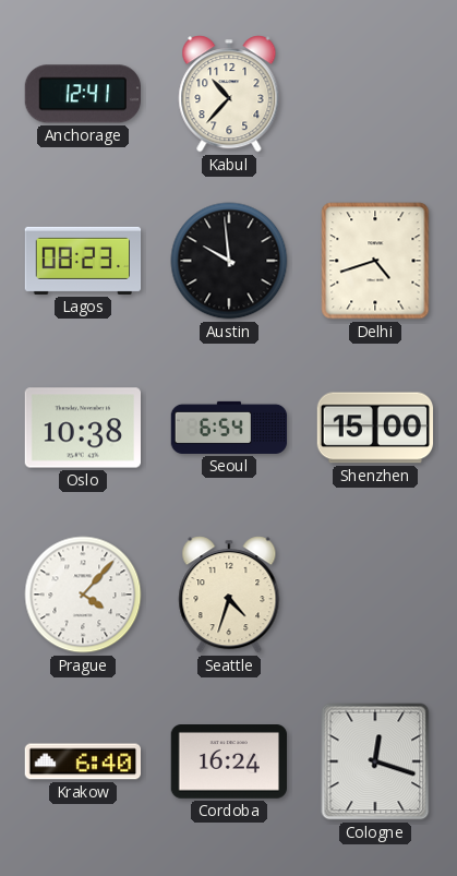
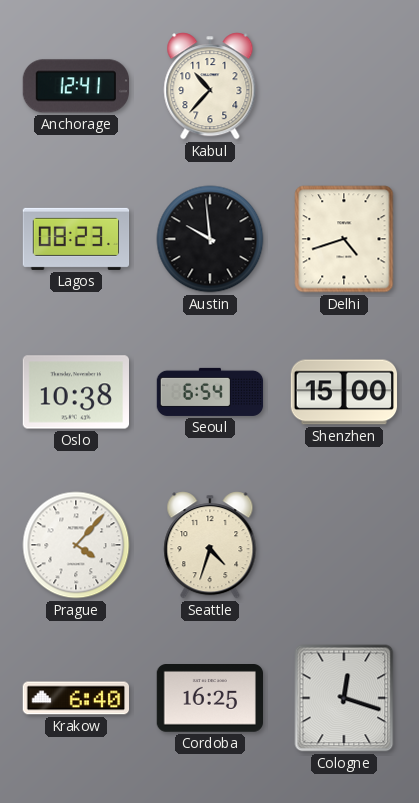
Cordoba: 16:24 -> 16:25 (209, 699)
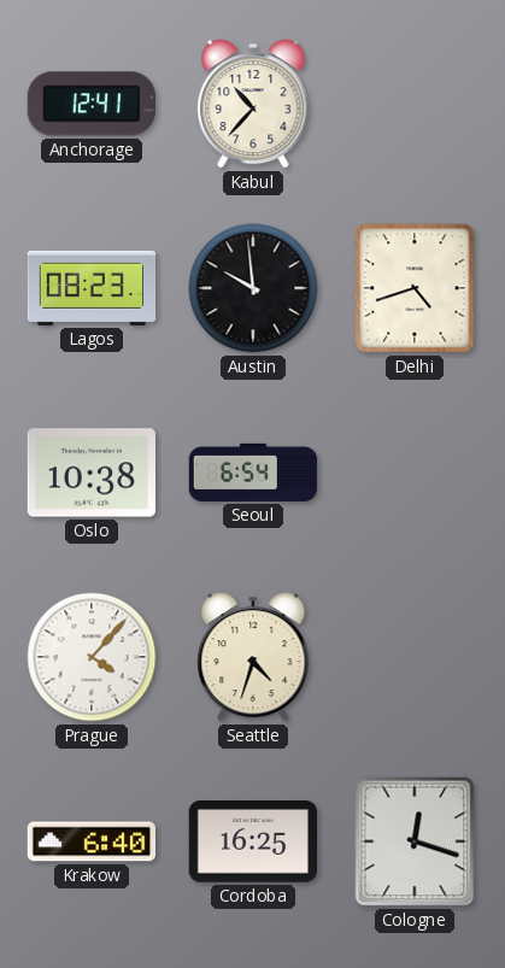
Shenzhen: 15:00 -> none (344, 392)
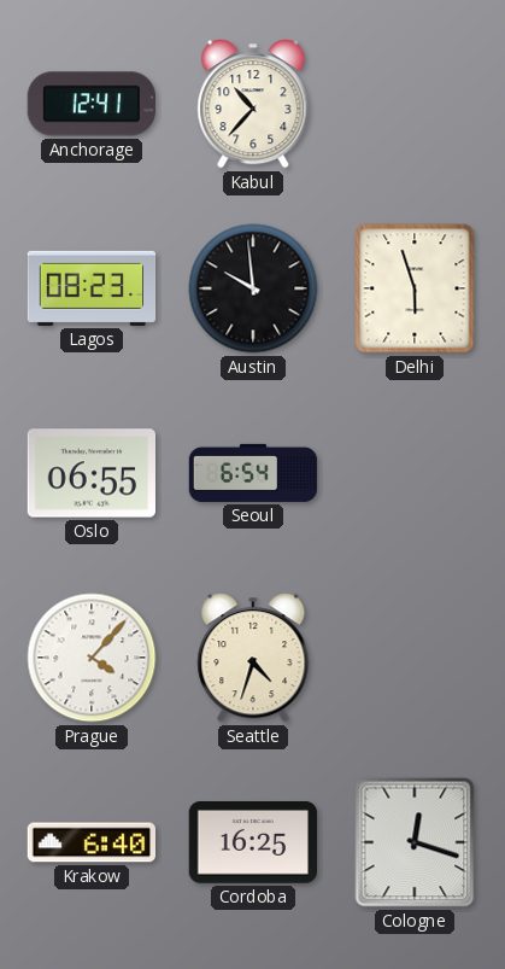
Delhi: 4:42 -> 5:57 (415, 288)
Oslo: 10:38 -> 06:55 (90, 473)
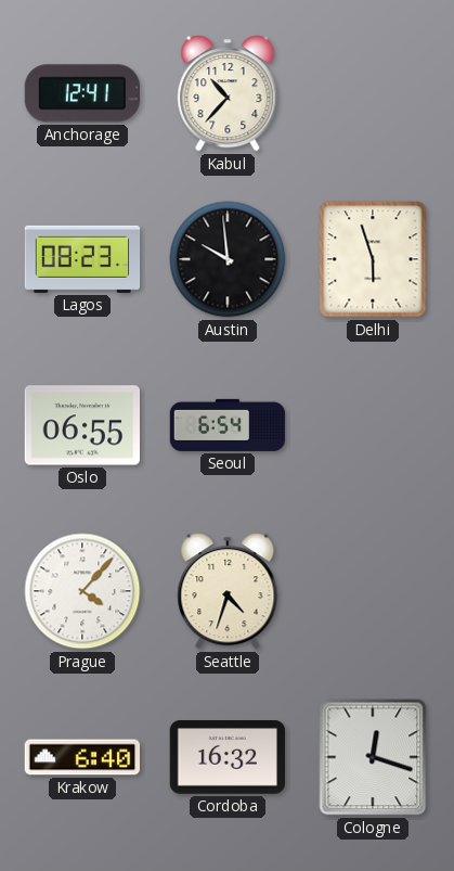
Cordoba: 16:25 -> 16:32 (226, 758)
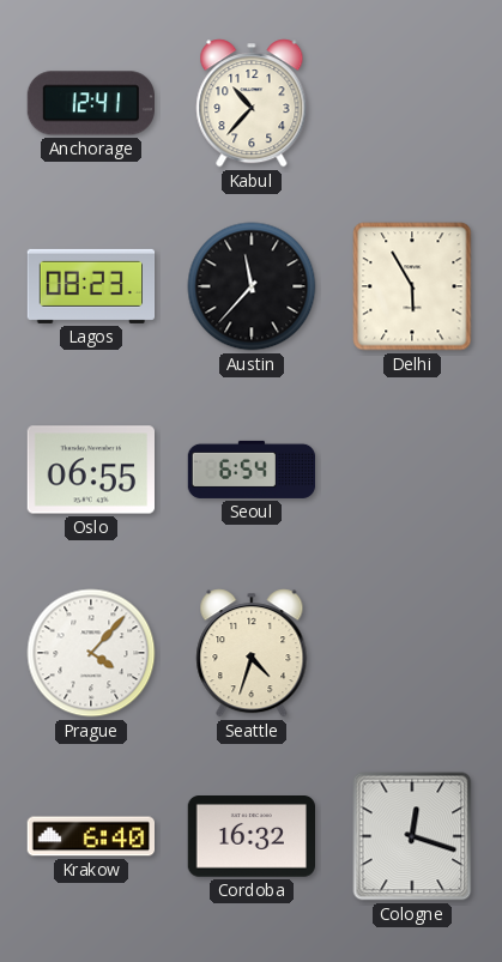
Austin: 9:59 -> 11:37 (252, 286)
Delhi: 5:57 -> 5:55 (412, 286)
